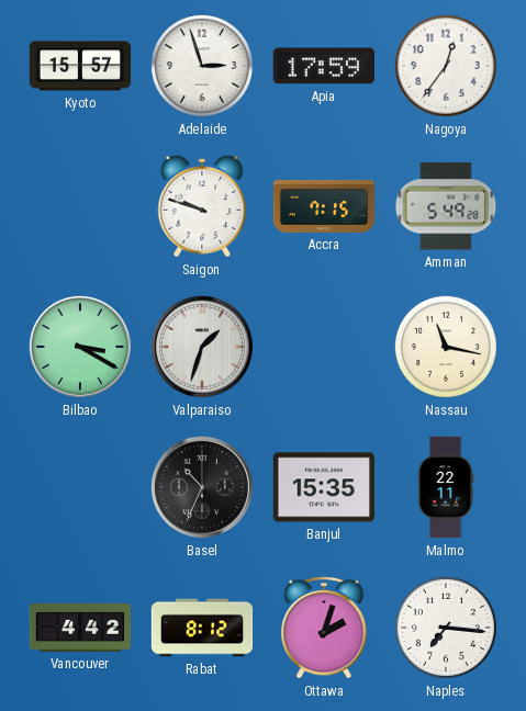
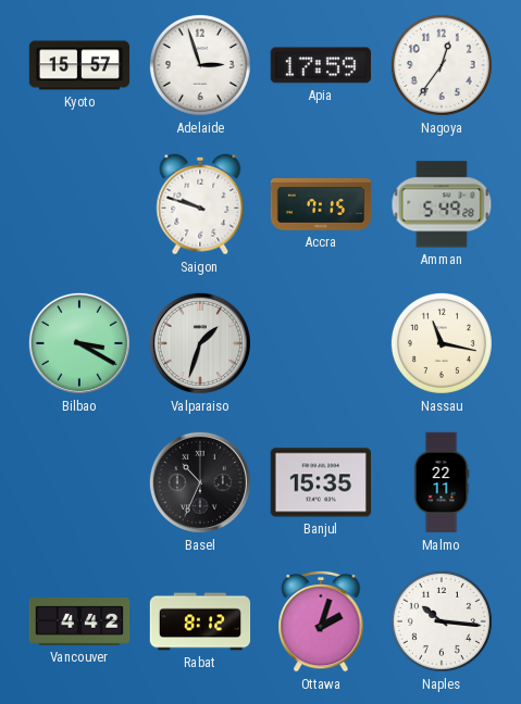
Naples: 7:16 -> 10:16 (442, 621)
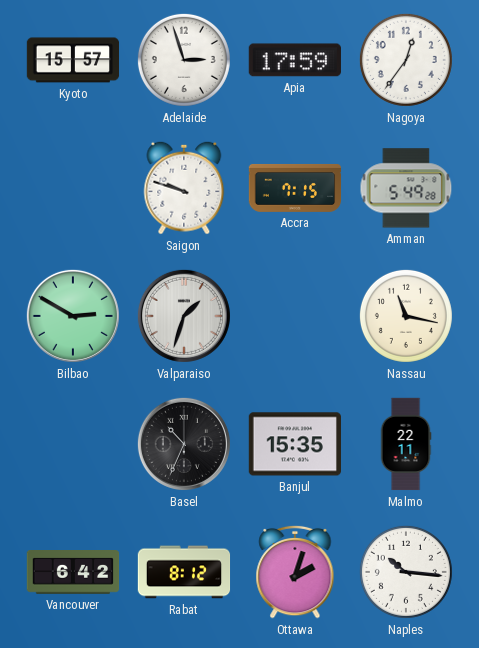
Bilbao: 3:20 -> 2:50 (73, 316)
Vancouver: 4:42 -> 6:42 (73, 573)
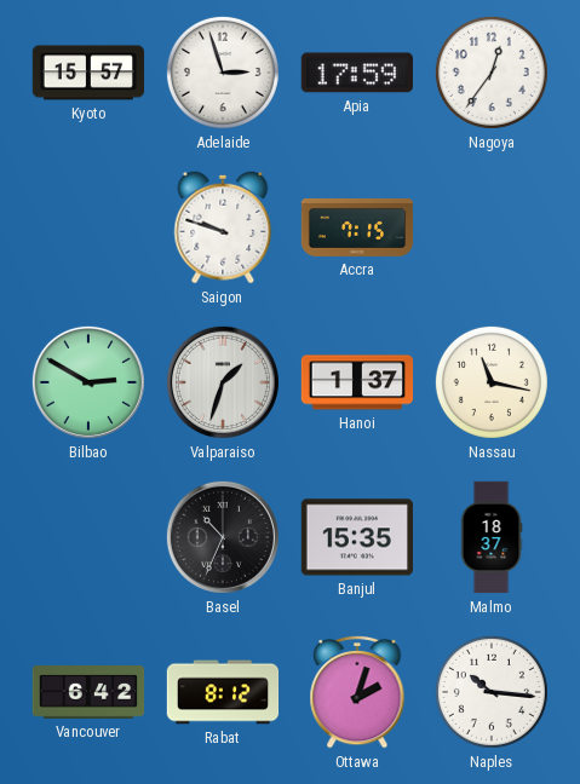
Amman: 5:49 -> none (406, 188)
Hanoi: none -> 1:37 (357, 382)
Malmo: 22:11 -> 18:37 (492, 537)
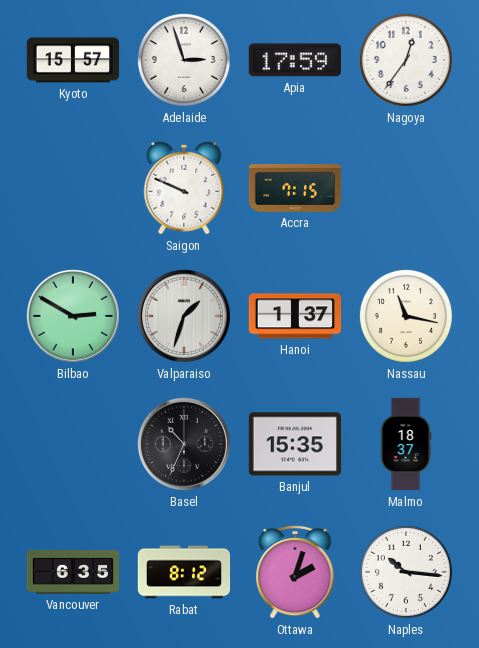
Saigon: 9:48 -> 9:49 (184, 188)
Vancouver: 6:42 -> 6:35 (73, 573)
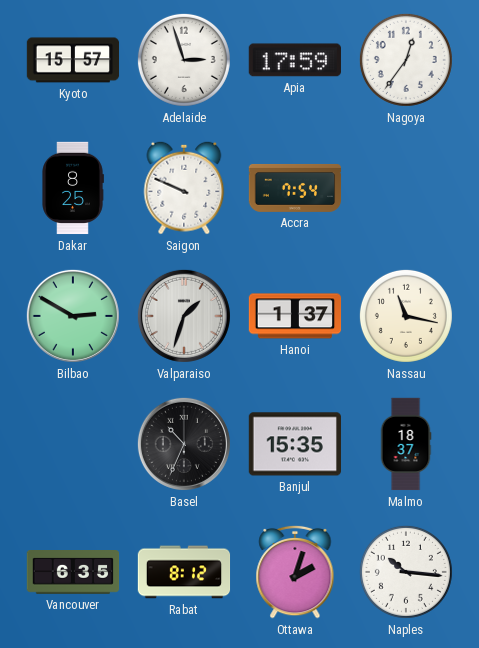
Dakar: none -> 8:25 (73, 188)
Accra: 7:15 -> 7:54 (295, 188)
